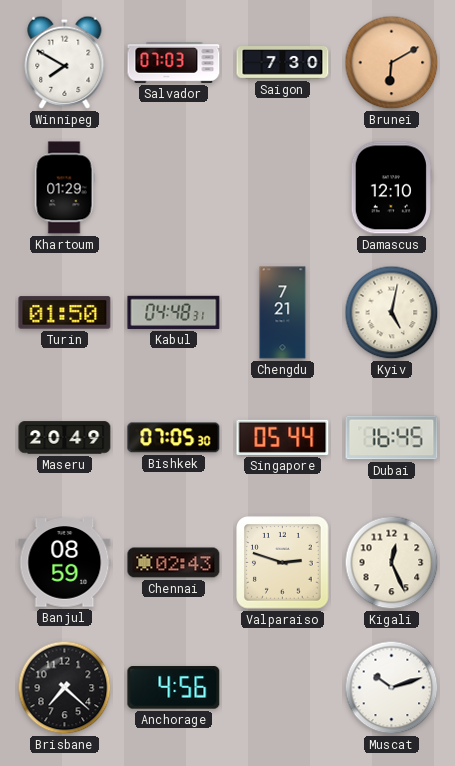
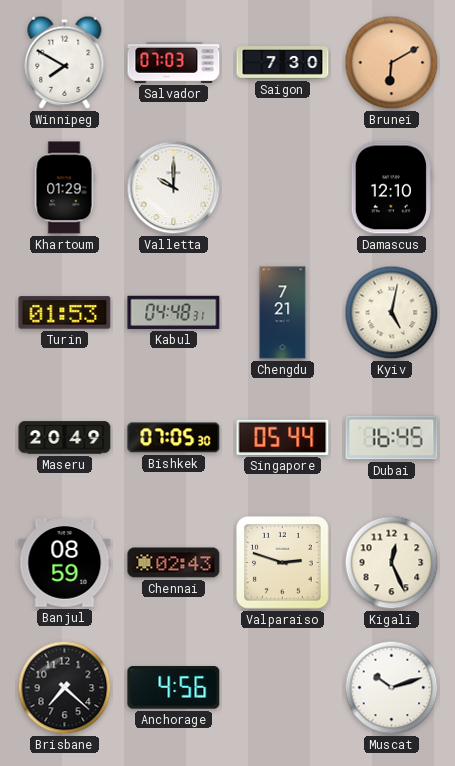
Valletta: none -> 10:00 (174, 188)
Turin: 01:50 -> 01:53 (65, 313)
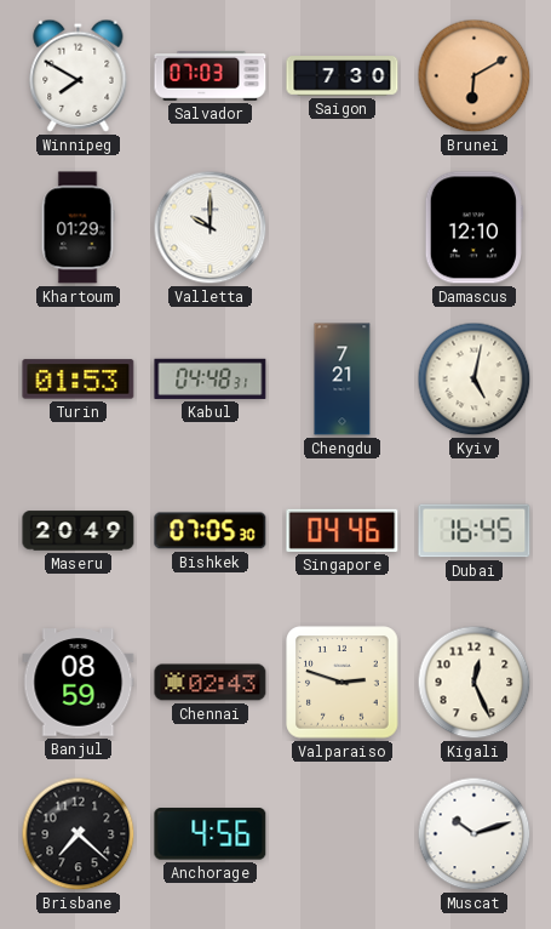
Singapore: 05:44 -> 04:46 (343, 530)
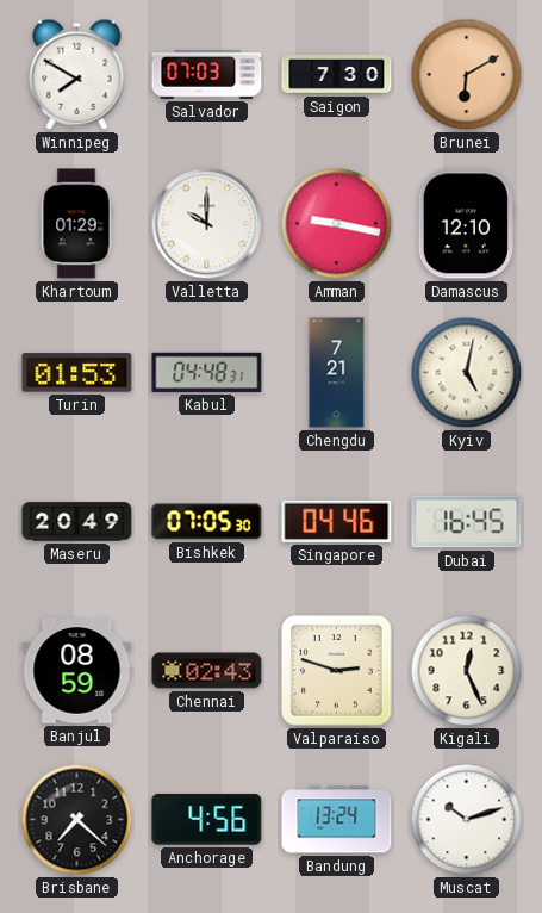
Amman: none -> 9:17 (337, 224)
Bandung: none -> 13:24 (337, 820)
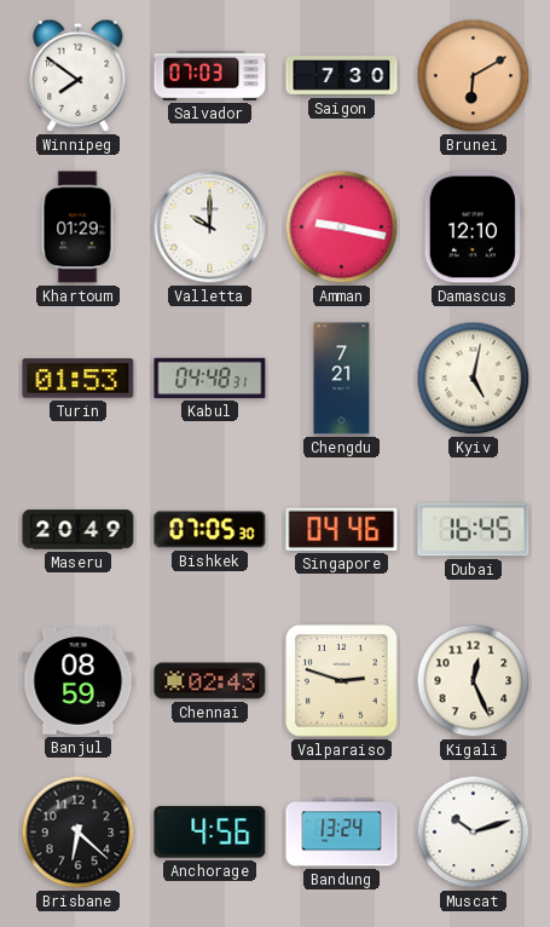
Winnipeg: 7:50 -> 7:51 (79, 75)
Brisbane: 7:22 -> 6:22 (79, 833)
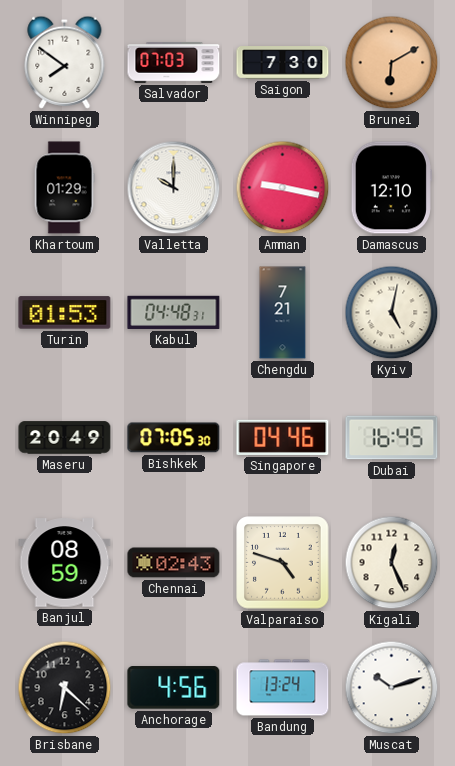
Valparaiso: 2:48 -> 4:48 (283, 563)
